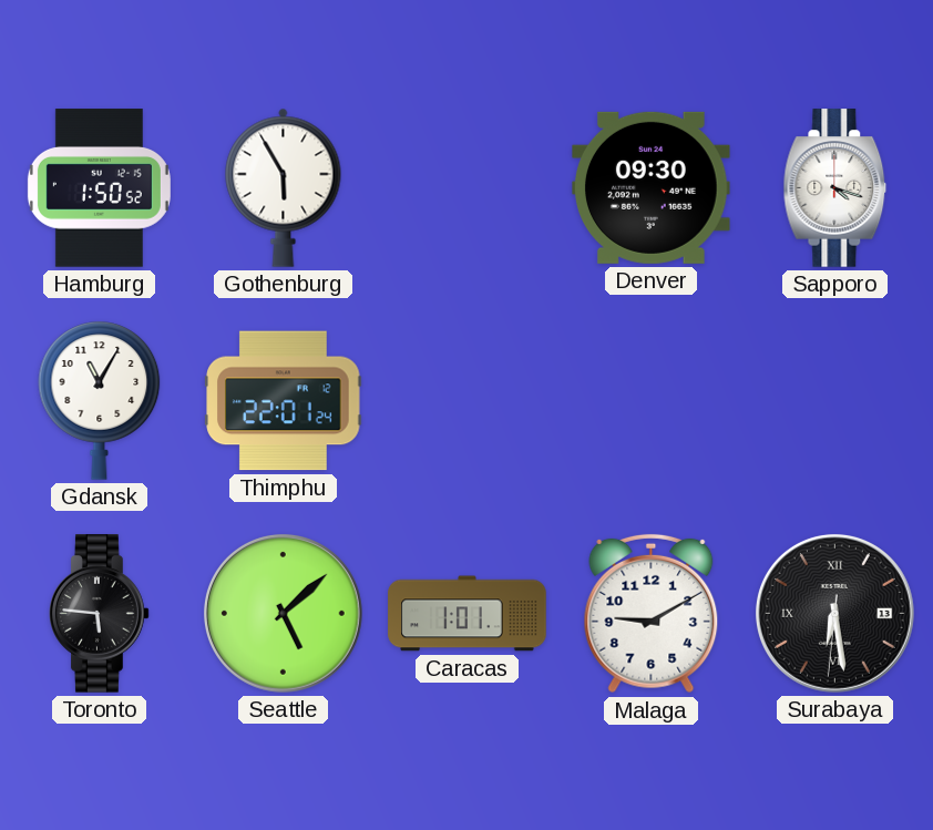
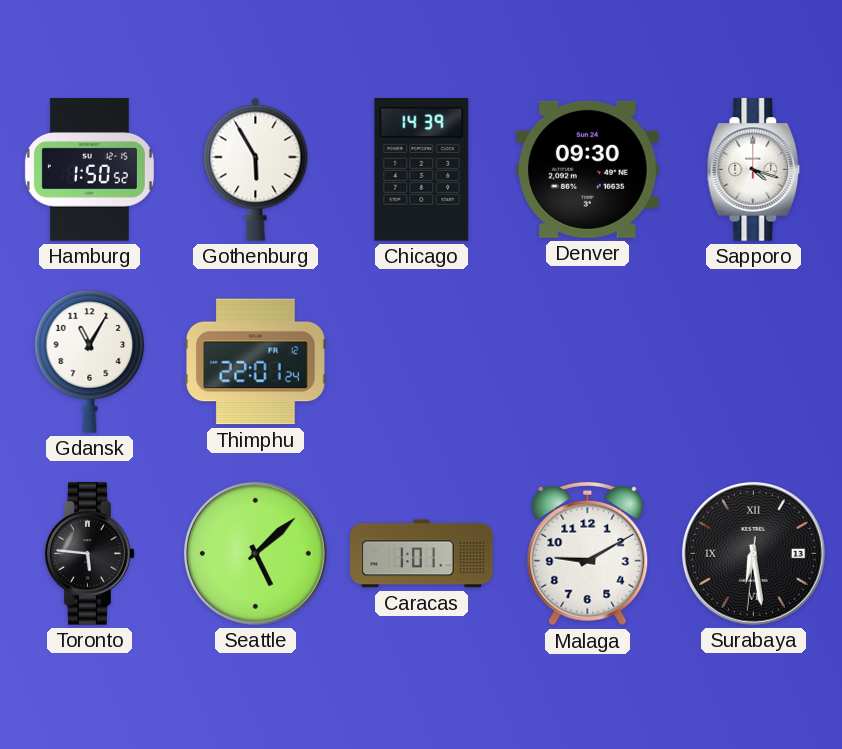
Chicago: none -> 14:39 (422, 170)
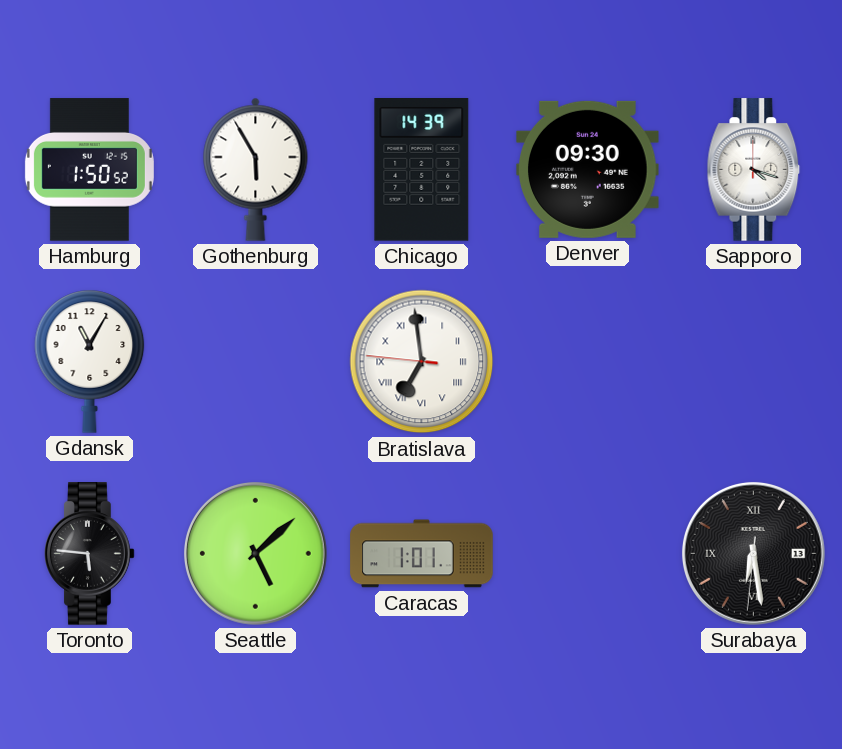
Thimphu: 22:01 -> none (256, 362)
Bratislava: none -> 6:58 (422, 362)
Malaga: 9:10 -> none (588, 554)
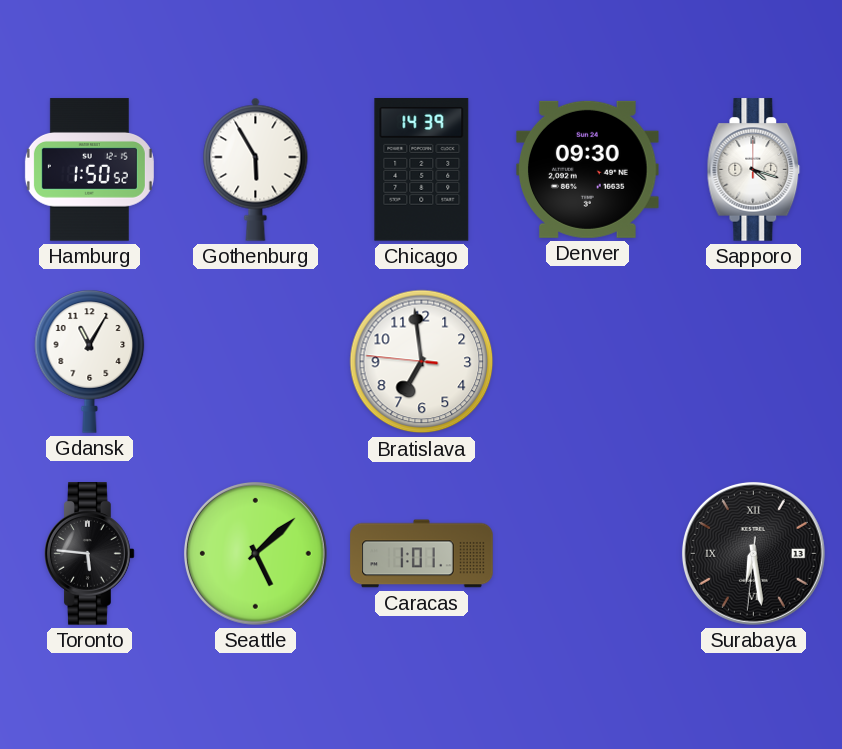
Bratislava numerals: Roman -> Arabic (422, 362)
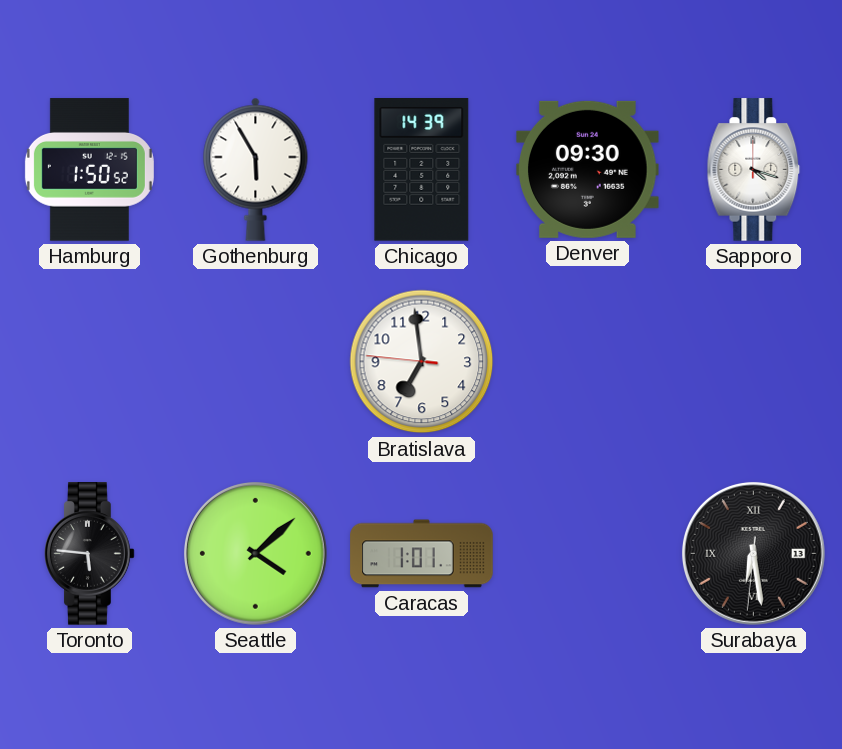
Gdansk: 11:05 -> none (90, 361)
Seattle: 5:08 -> 4:08 (255, 554)
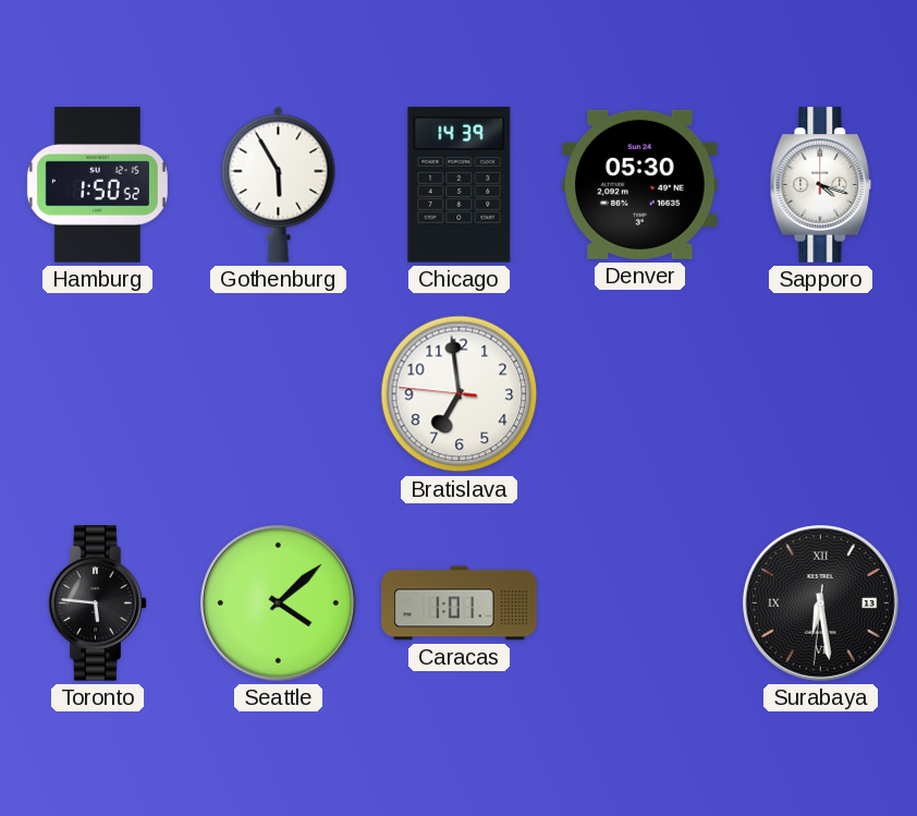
Denver: 09:30 -> 05:30 (640, 184)
